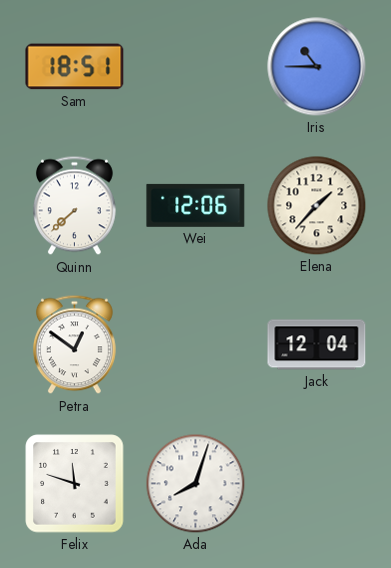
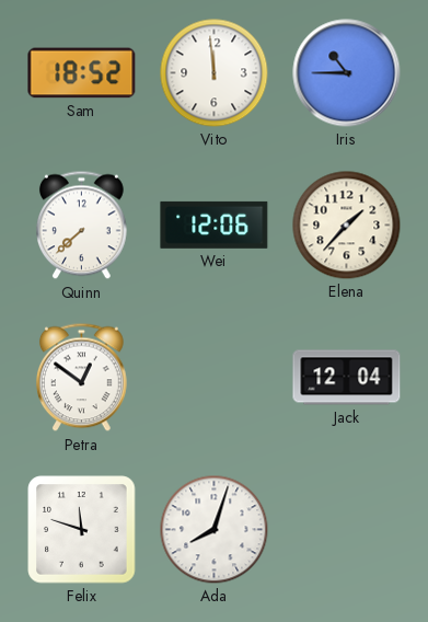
Sam: 18:51 -> 18:52 (82, 73)
Vito: none -> 11:59 (215, 73)
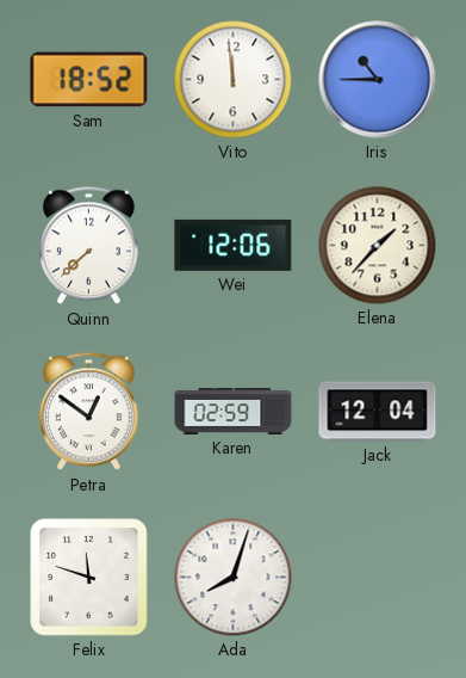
Karen: none -> 02:59 (234, 411)
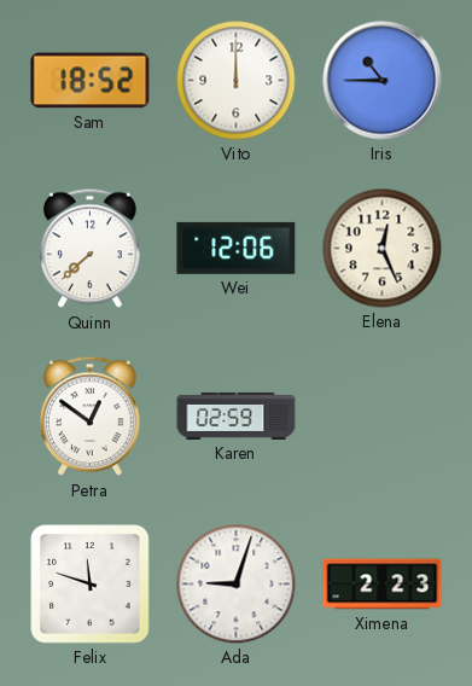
Vito: 11:59 -> 12:00 (237, 81)
Elena: 1:37 -> 12:26 (383, 249)
Jack: 12:04 -> none (378, 412)
Ada: 8:03 -> 9:03 (237, 585)
Ximena: none -> 2:23 (383, 585)
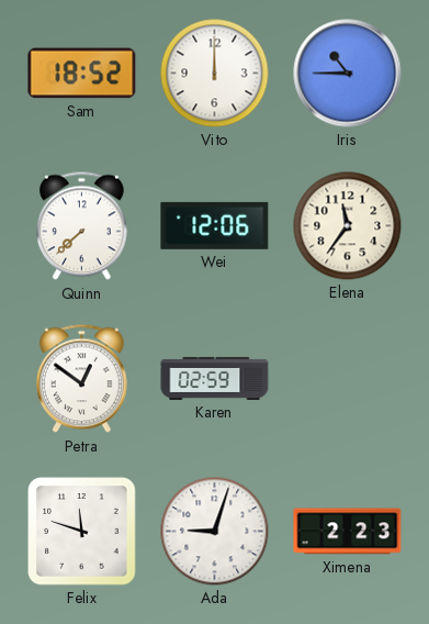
Elena: 12:26 -> 11:36 (348, 226)
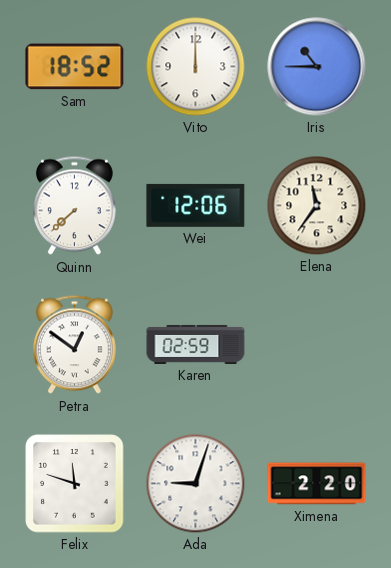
Ximena: 2:23 -> 2:20 (317, 484)
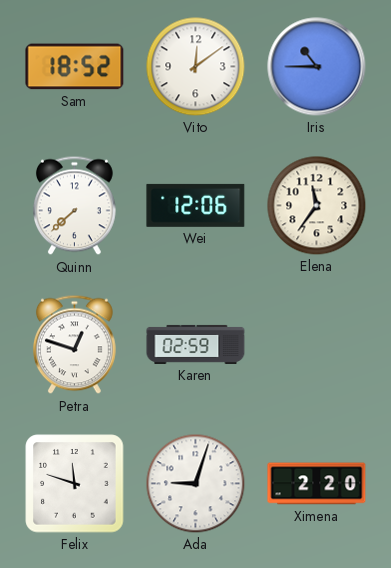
Vito: 12:00 -> 12:09 (196, 67)
Petra: 12:51 -> 12:48 (75, 345)
